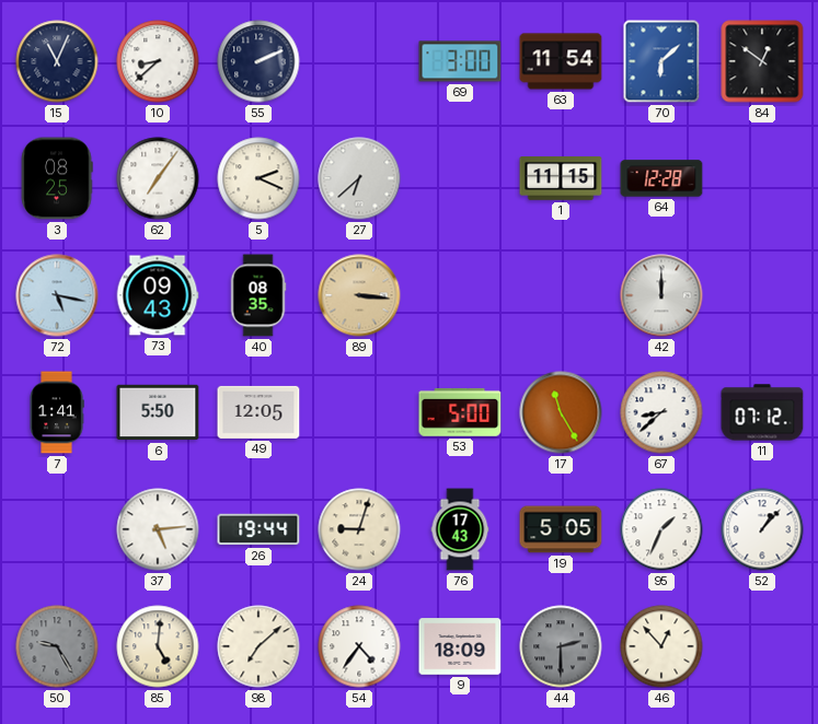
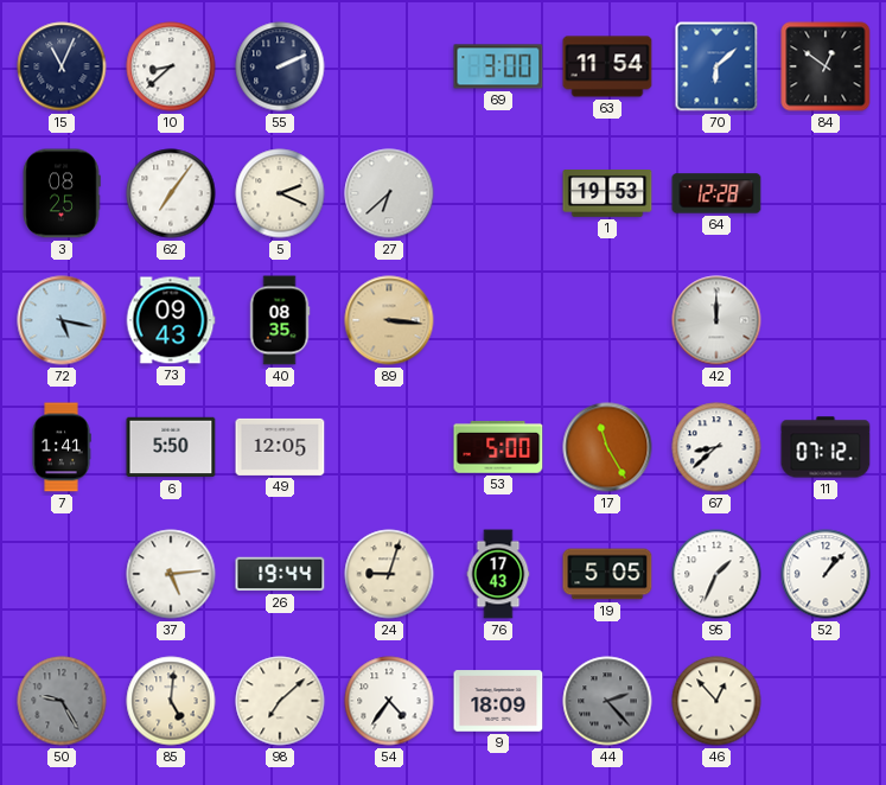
1: 11:15 -> 19:53 (607, 193)
44: 2:30 -> 2:23 (607, 701)
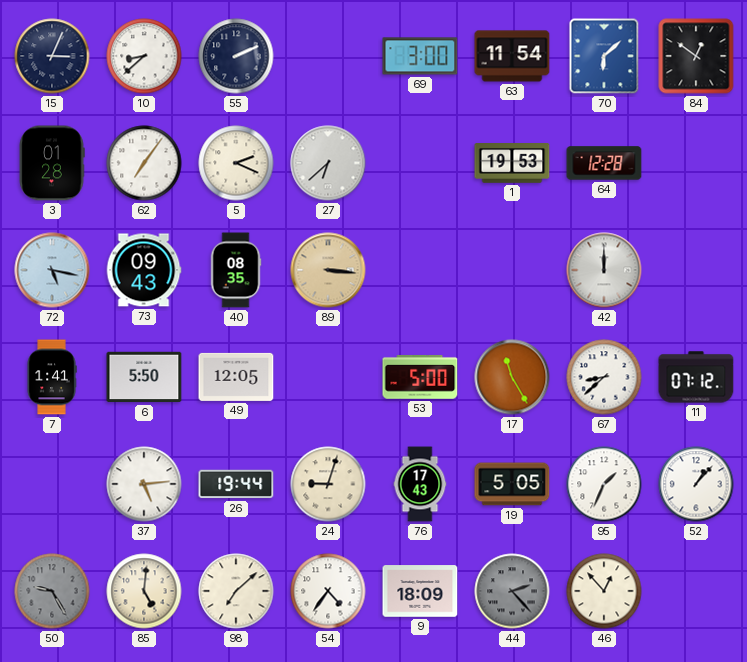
15: 11:04 -> 3:04 (52, 56)
3: 08:25 -> 01:28 (52, 163)
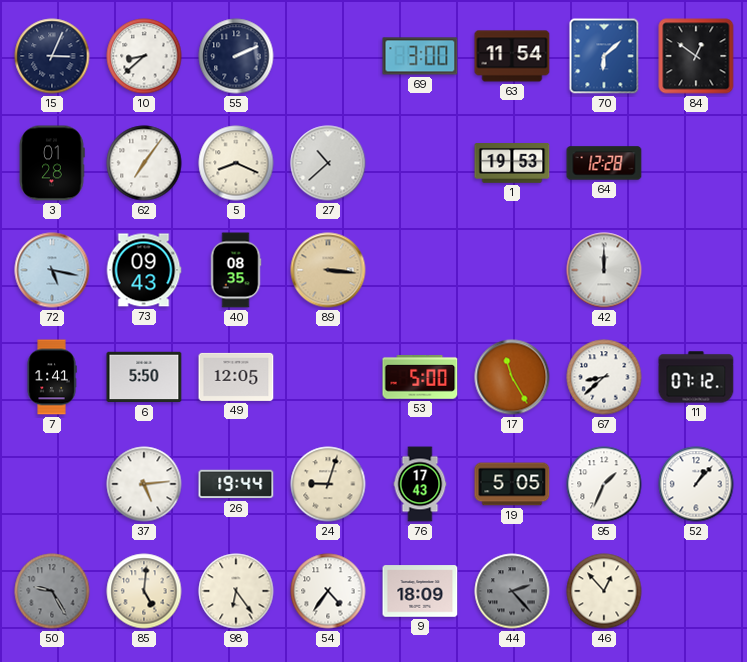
5: 2:19 -> 8:19 (236, 163)
27: 6:38 -> 10:38 (328, 163)
98: 7:08 -> 6:24 (236, 591)
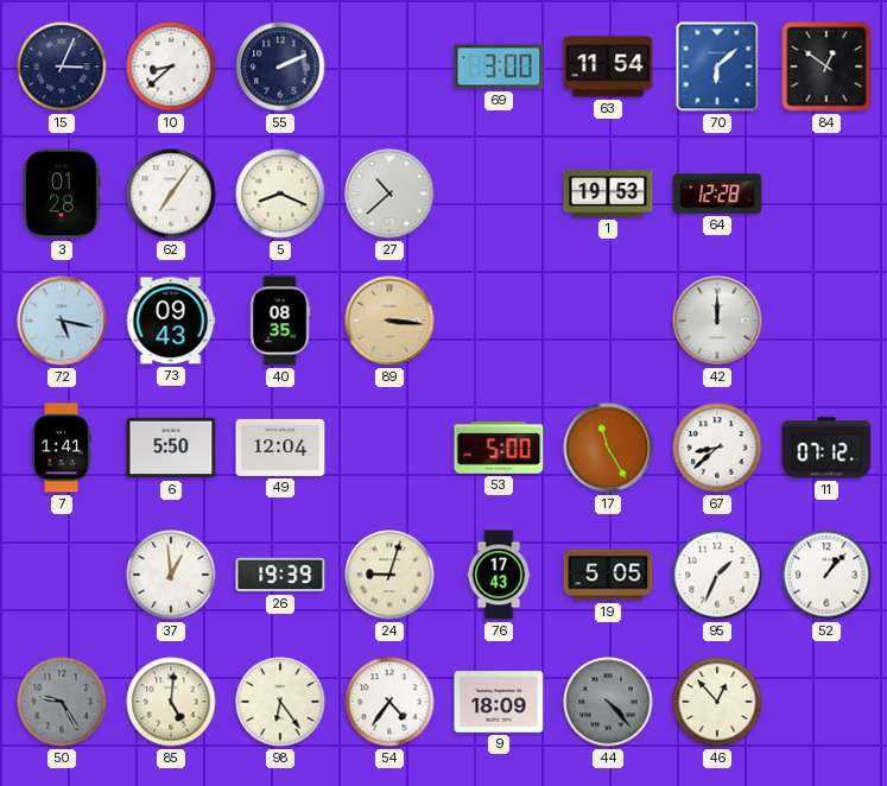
49: 12:05 -> 12:04 (280, 448)
37: 5:14 -> 12:59 (171, 575)
26: 19:44 -> 19:39 (280, 575)
44: 2:23 -> 4:23 (608, 702)
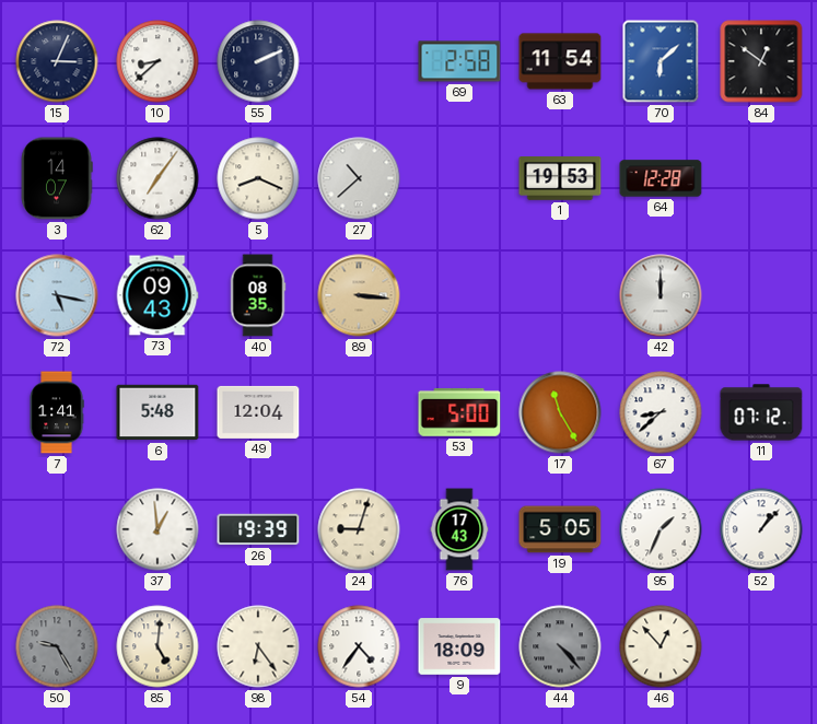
69: 3:00 -> 2:58 (459, 61)
3: 01:28 -> 14:07 (57, 178)
6: 5:50 -> 5:48 (157, 412)
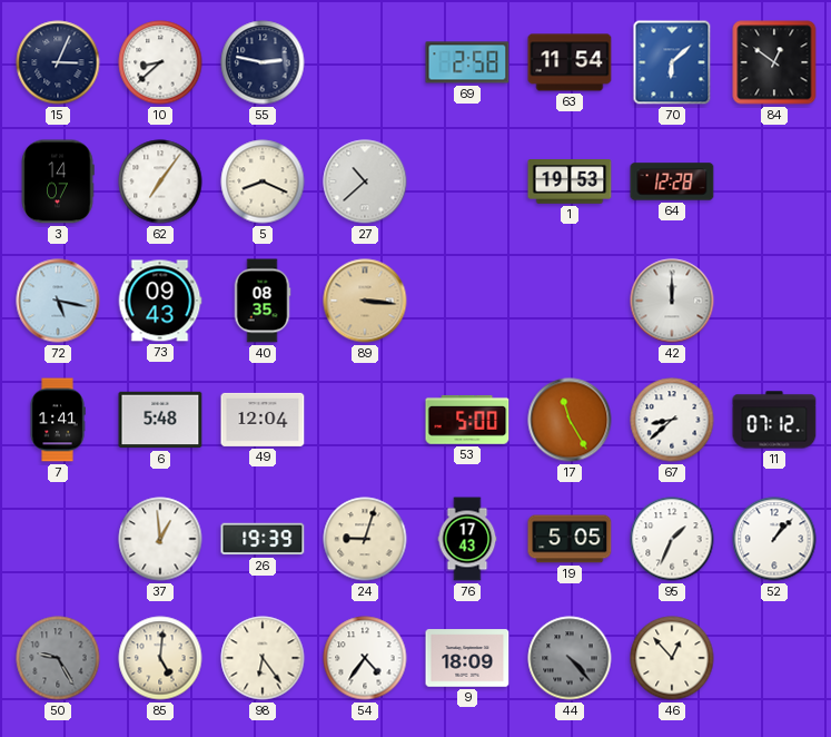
55: 2:11 -> 2:47 (263, 62)
